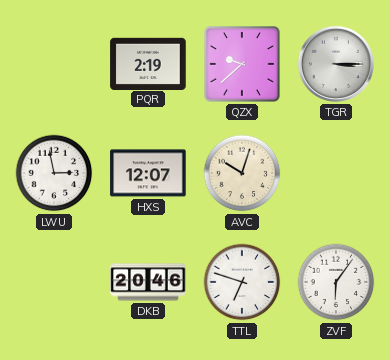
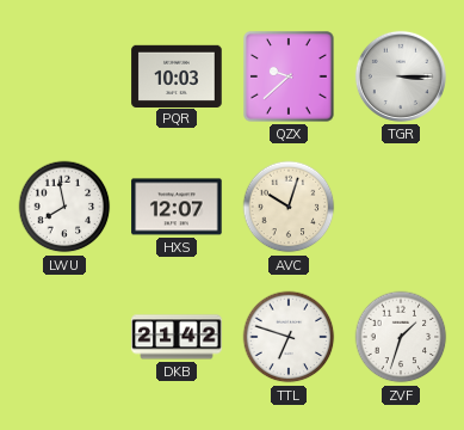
PQR: 2:19 -> 10:03 (177, 75)
LWU: 2:58 -> 7:58 (64, 207)
DKB: 20:46 -> 21:42 (177, 337)
ZVF: 6:06 -> 1:33 (401, 337)
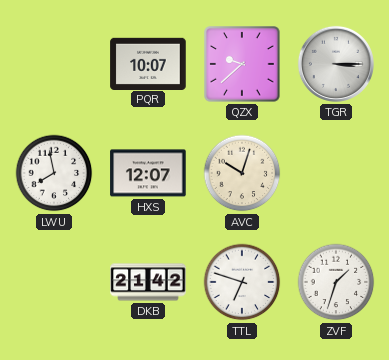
PQR: 10:03 -> 10:07 (148, 63)
